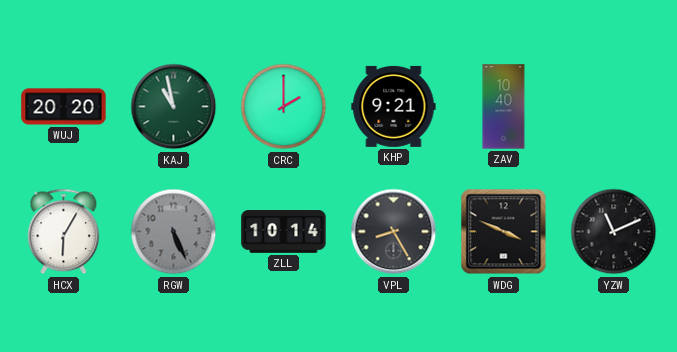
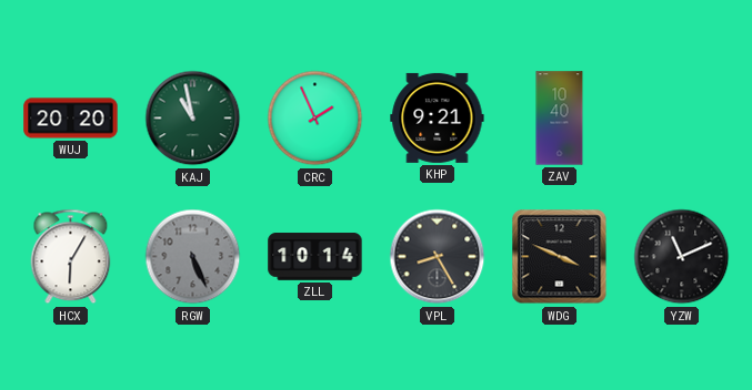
CRC: 2:00 -> 1:56 (315, 119)
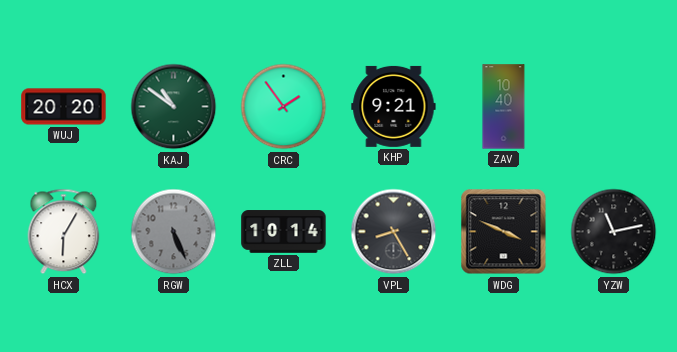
KAJ: 10:58 -> 10:51 (174, 107)
CRC: 1:56 -> 1:54 (284, 107)
YZW: 11:11 -> 11:13 (614, 232)
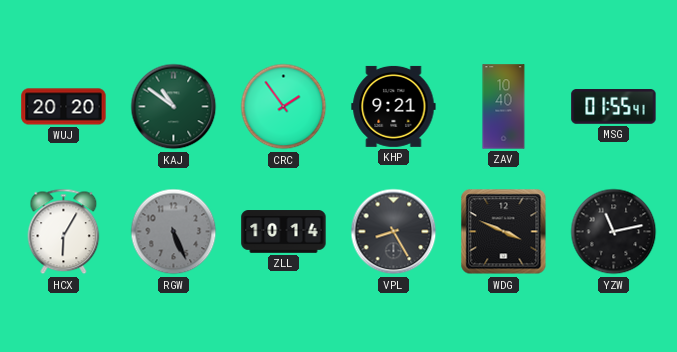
MSG: none -> 01:55 (614, 107)
